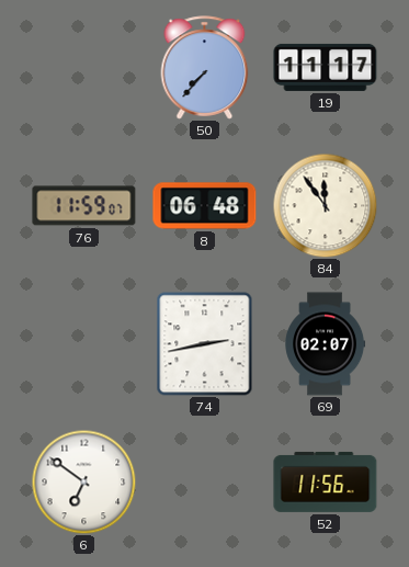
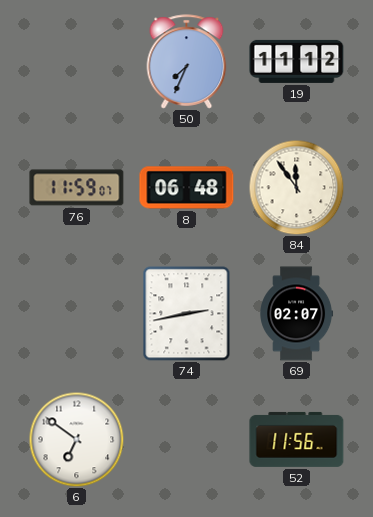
50: 7:37 -> 7:34 (187, 62)
19: 11:17 -> 11:12 (297, 61)
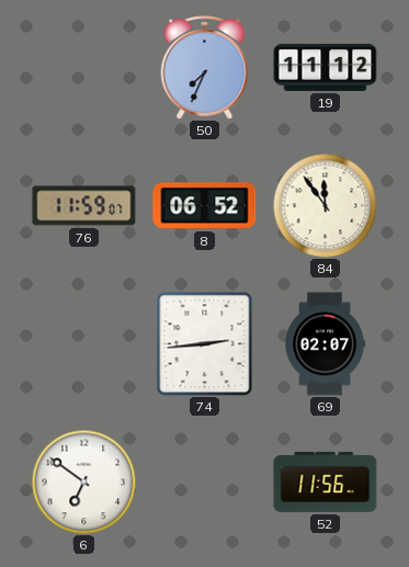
8: 06:48 -> 06:52 (205, 206)
74: 2:43 -> 2:44 (205, 344)
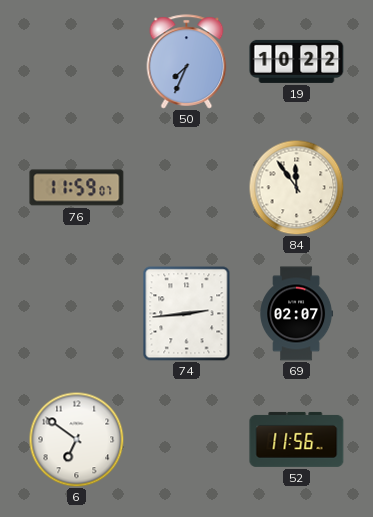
19: 11:12 -> 10:22 (297, 61)
8: 06:52 -> none (205, 206)
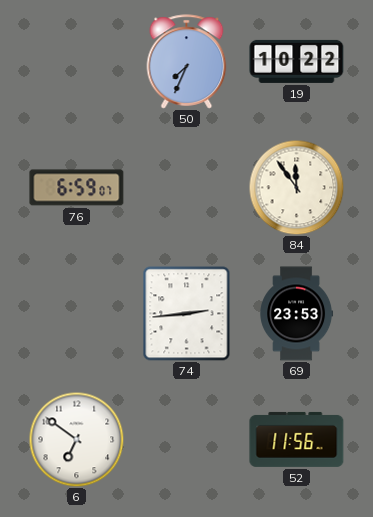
76: 11:59 -> 6:59 (77, 188)
69: 02:07 -> 23:53 (297, 314)
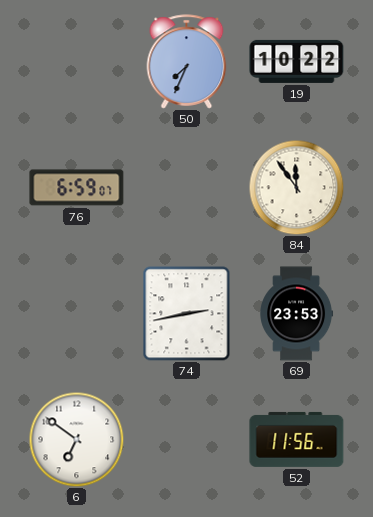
74: 2:44 -> 2:43 (187, 314)
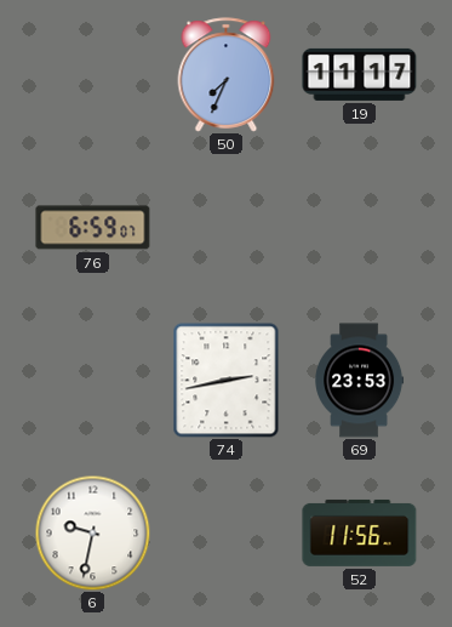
19: 10:22 -> 11:17 (360, 74)
84: 11:54 -> none (296, 187)
6: 6:51 -> 9:32 (92, 532)
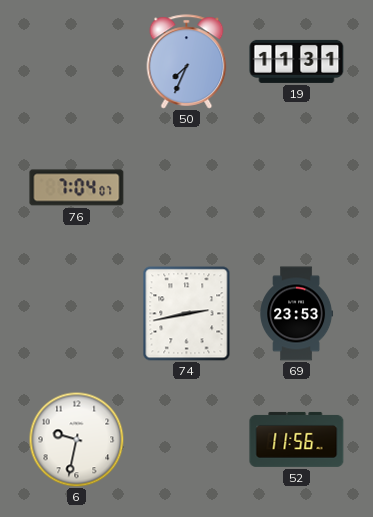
19: 11:17 -> 11:31 (297, 61)
76: 6:59 -> 7:04 (77, 188)
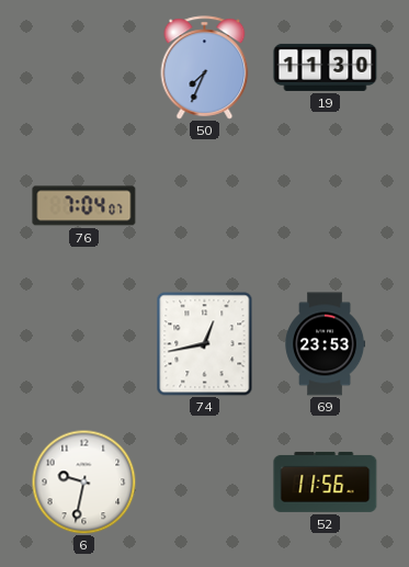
19: 11:31 -> 11:30 (326, 67)
74: 2:43 -> 12:43 (205, 344)
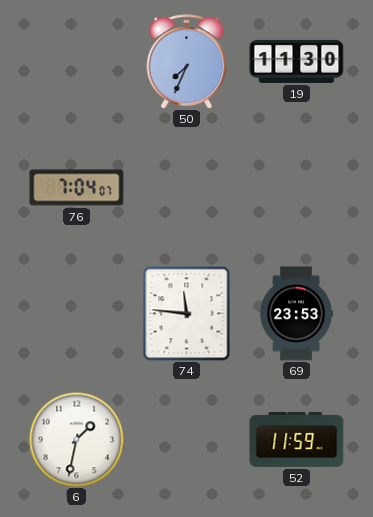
74: 12:43 -> 11:46 (187, 314)
6: 9:32 -> 1:32 (76, 439)
52: 11:56 -> 11:59 (297, 439)
